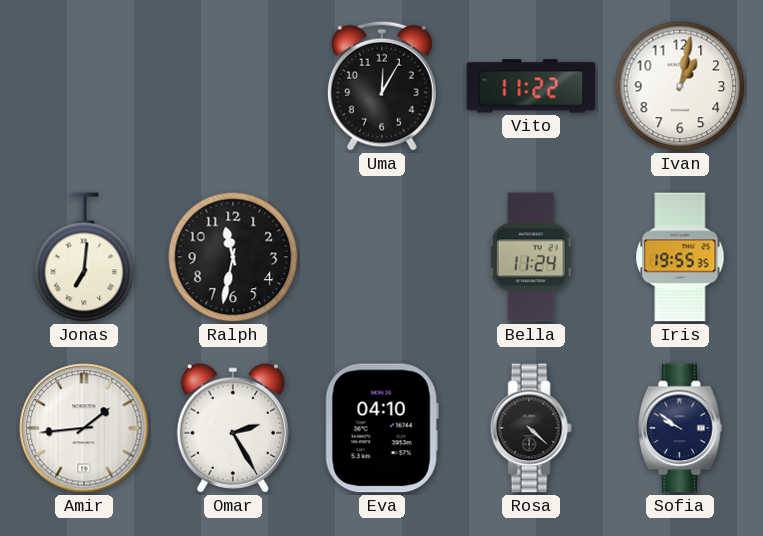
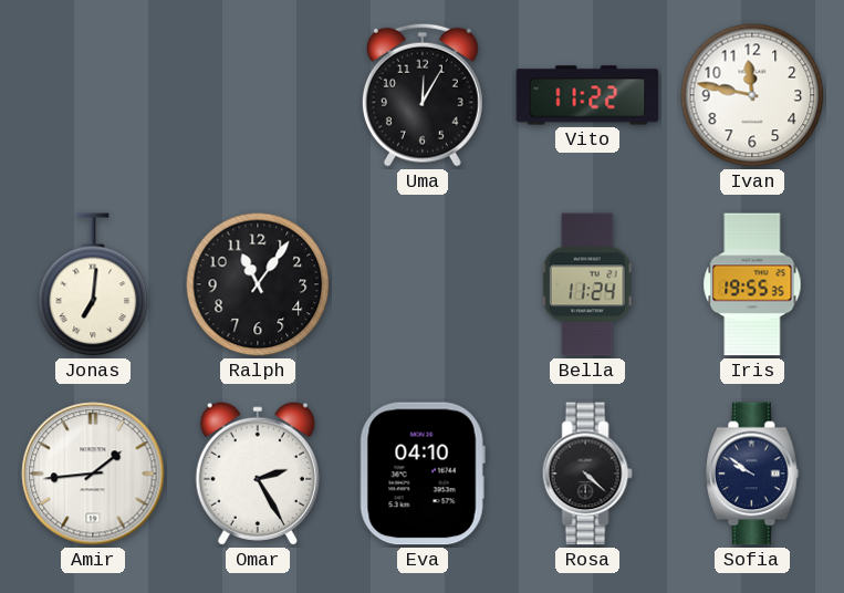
Ivan: 1:02 -> 11:47 (752, 95)
Ralph: 11:32 -> 11:06 (258, 284)
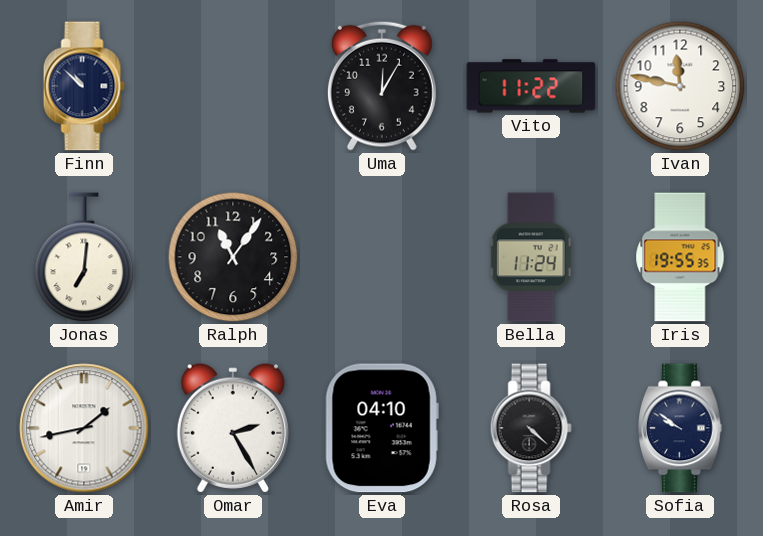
Finn: none -> 10:52 (84, 86)
Amir: 1:44 -> 1:43 (84, 428)
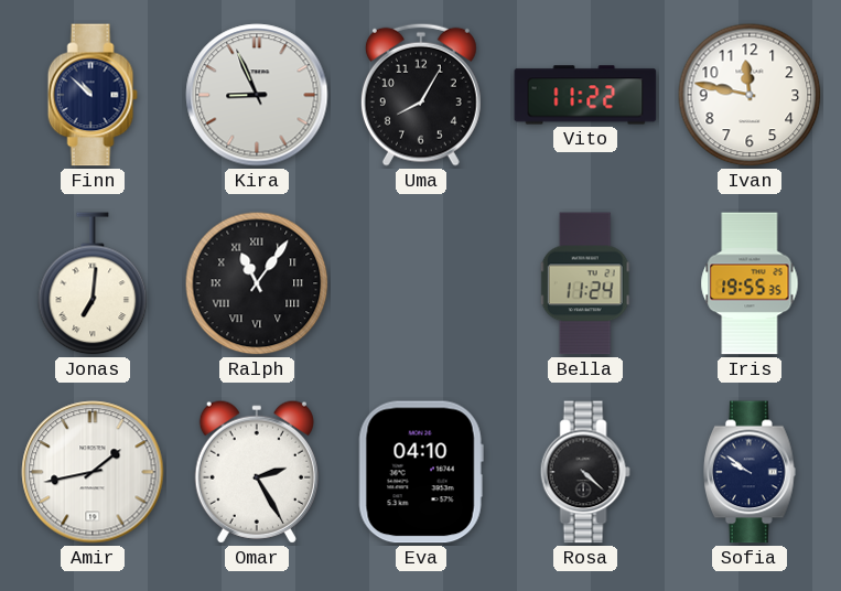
Kira: none -> 8:56 (257, 95)
Uma: 12:05 -> 8:05 (421, 95)
Ralph numerals: Arabic -> Roman (257, 283)
